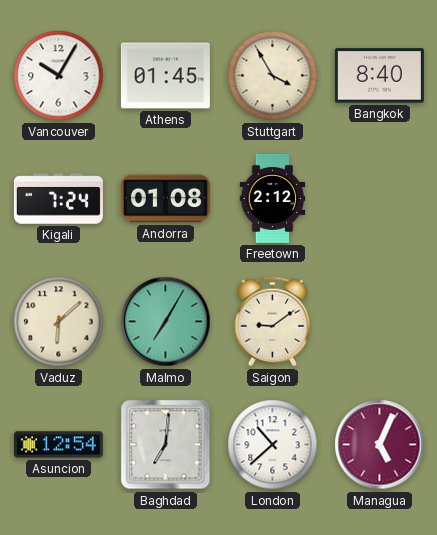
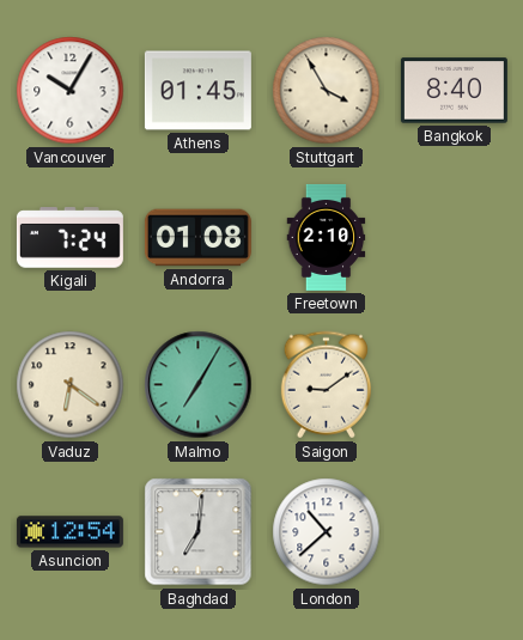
Freetown: 2:12 -> 2:10 (327, 237)
Vaduz: 6:08 -> 6:21 (71, 385)
Managua: 5:04 -> none (380, 445)
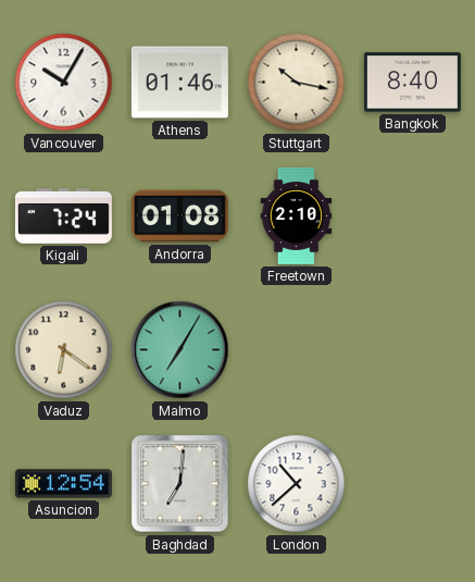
Athens: 01:45 -> 01:46 (179, 83)
Stuttgart: 3:55 -> 10:17 (297, 83)
Saigon: 9:09 -> none (326, 385)
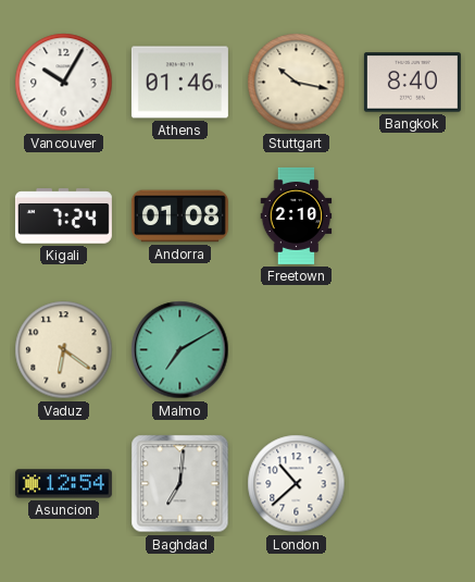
Malmo: 7:05 -> 7:10 (180, 350)
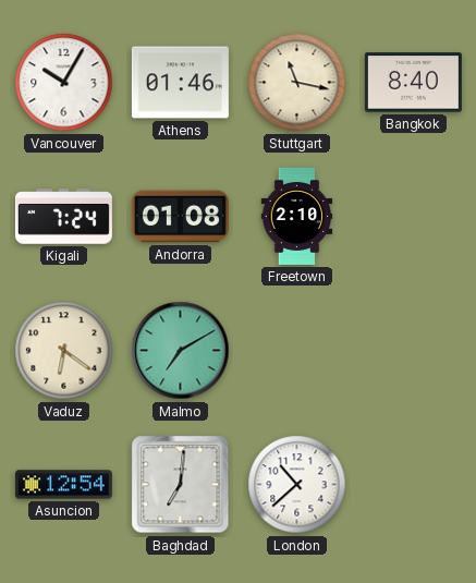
Stuttgart: 10:17 -> 11:17 (297, 83)
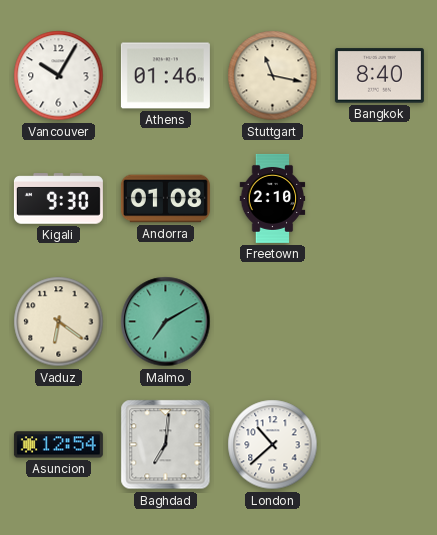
Kigali: 7:24 -> 9:30 (58, 199)
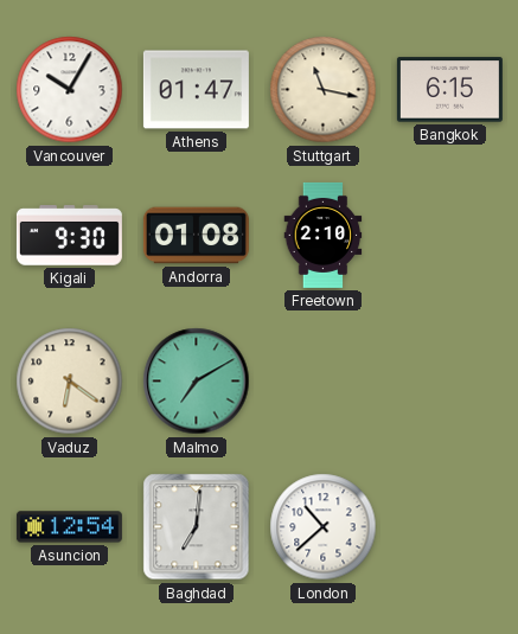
Athens: 01:46 -> 01:47 (196, 90)
Bangkok: 8:40 -> 6:15 (449, 90)
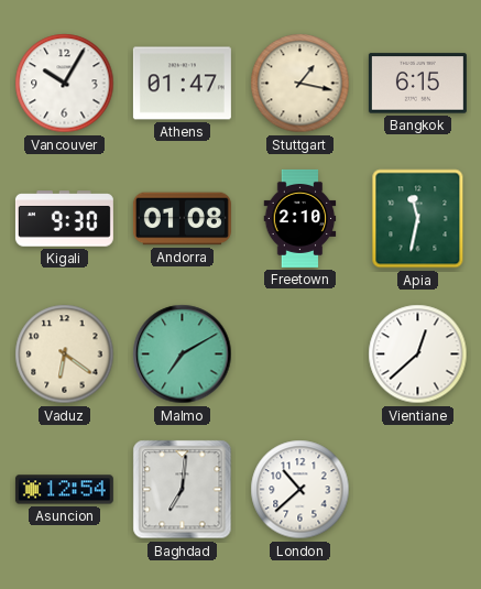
Stuttgart: 11:17 -> 1:17 (300, 84)
Apia: none -> 11:32 (418, 219)
Vientiane: none -> 12:38 (418, 355)
